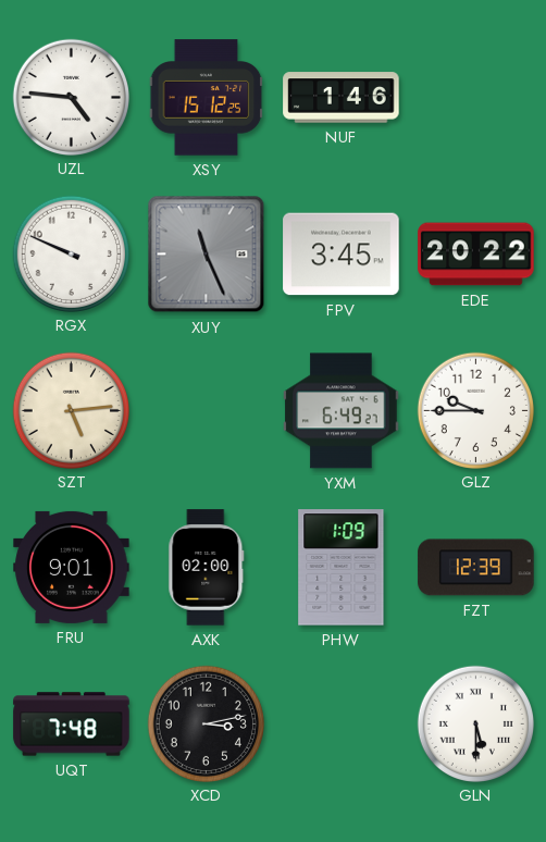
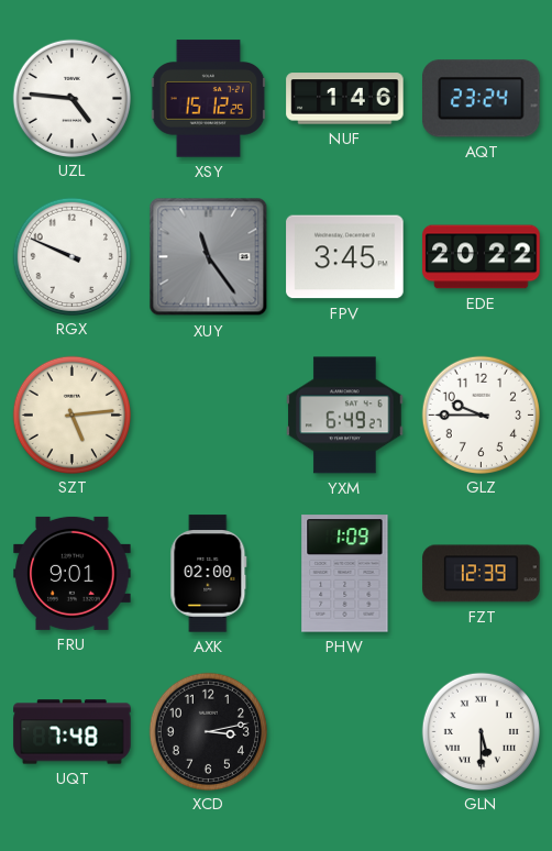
AQT: none -> 23:24 (482, 99)
XUY: 11:26 -> 11:24 (209, 257)
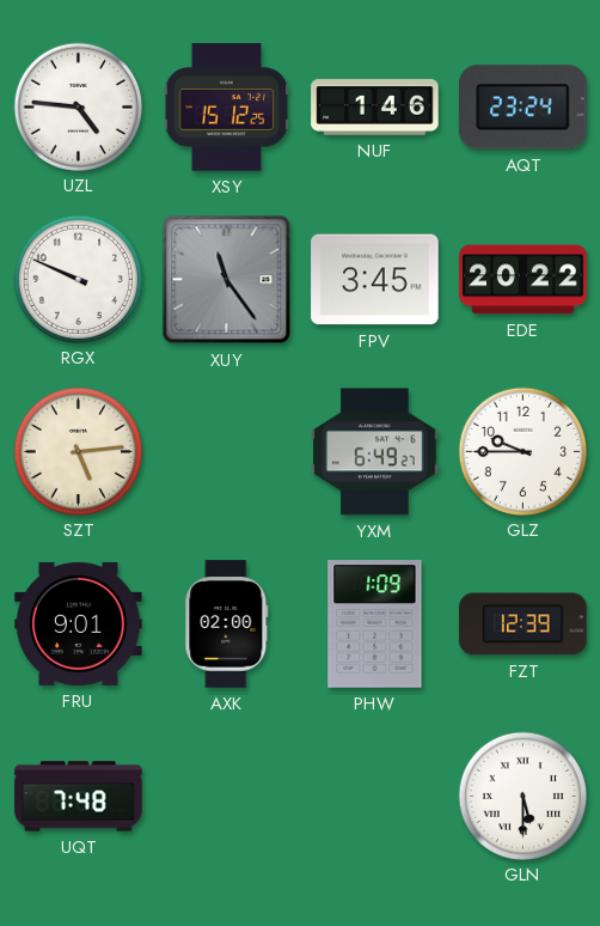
XCD: 3:13 -> none (208, 731)
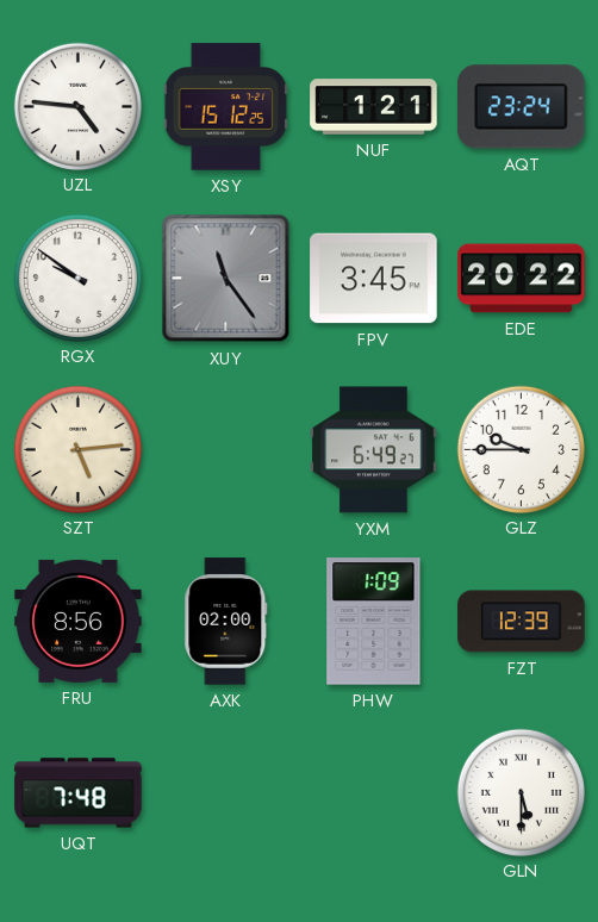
NUF: 1:46 -> 1:21 (374, 107)
RGX: 9:49 -> 9:51 (77, 278)
FRU: 9:01 -> 8:56 (79, 621)
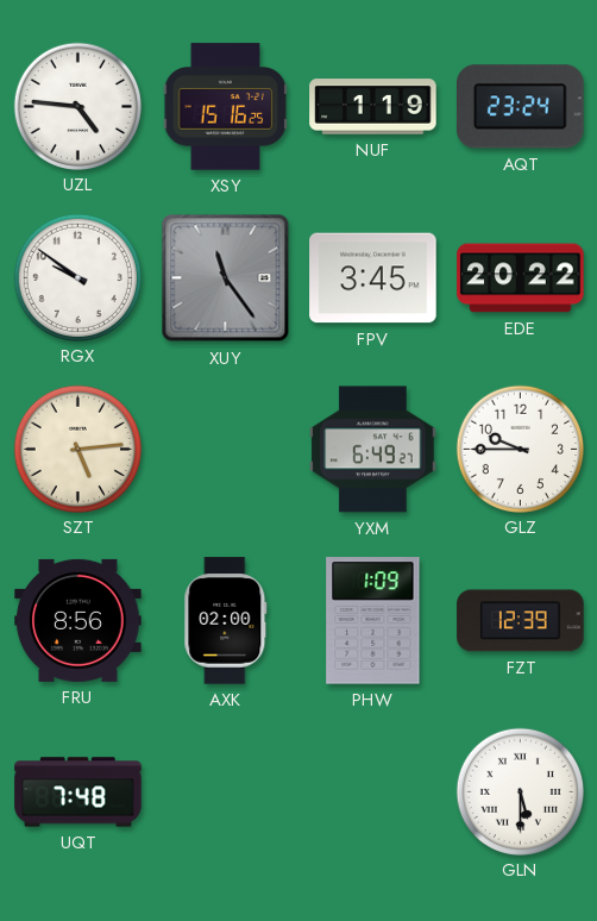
XSY: 15:12 -> 15:16 (226, 107)
NUF: 1:21 -> 1:19 (373, 107)
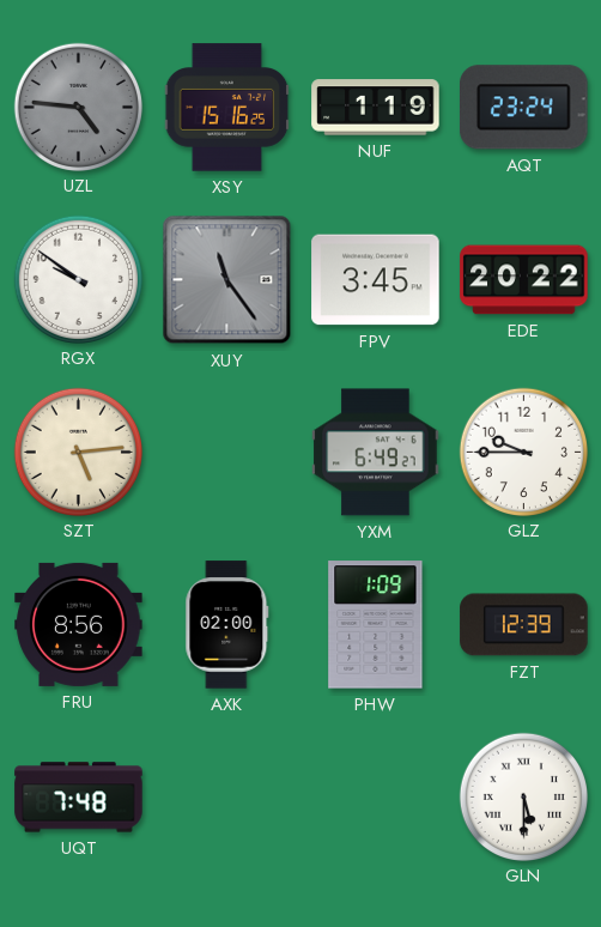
UZL dial: white -> grey (78, 107)
